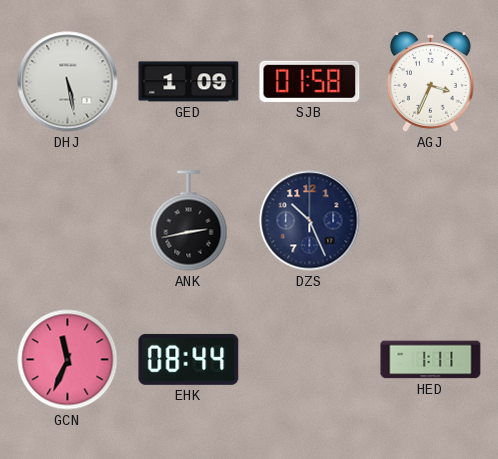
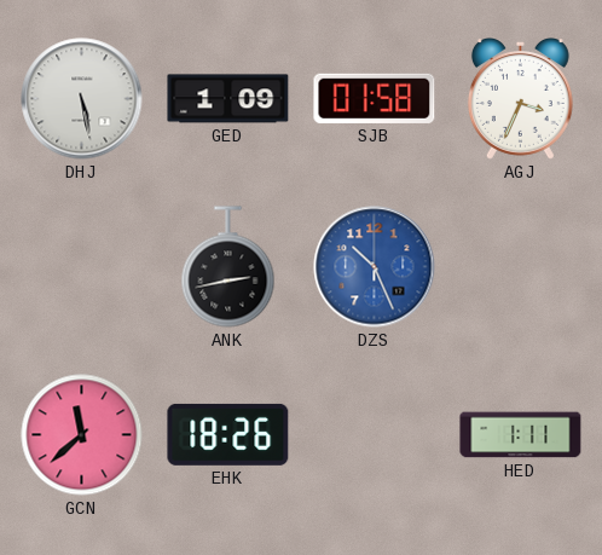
DZS dial: navy -> blue (375, 267)
GCN: 11:34 -> 11:38 (82, 435)
EHK: 08:44 -> 18:26 (228, 434)
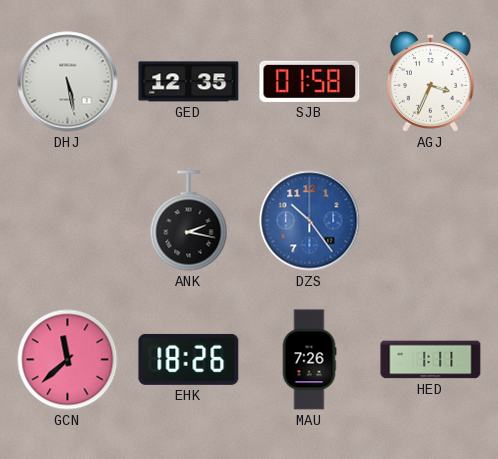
GED: 1:09 -> 12:35 (189, 82)
ANK: 2:43 -> 2:17 (189, 221)
DZS: 10:26 -> 10:24 (310, 221)
MAU: none -> 7:26 (309, 360)
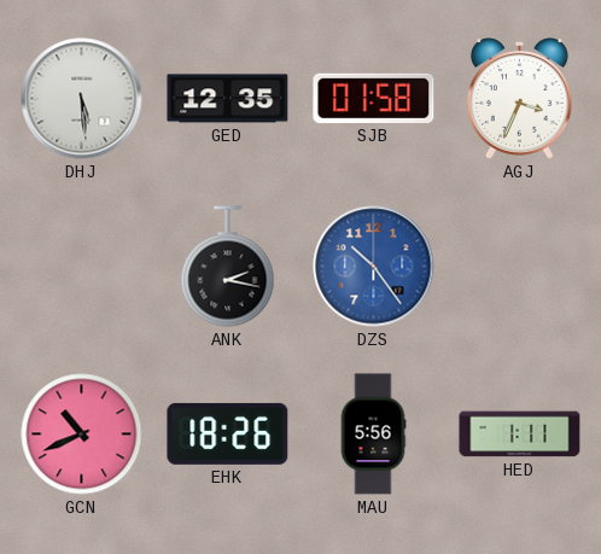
DHJ: 5:28 -> 5:29 (82, 99)
GCN: 11:38 -> 10:41 (82, 435)
MAU: 7:26 -> 5:56 (373, 435)
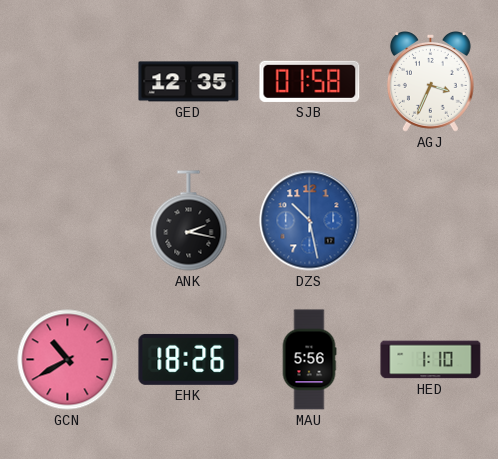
DHJ: 5:29 -> none (82, 99)
DZS: 10:24 -> 10:28 (310, 221)
GCN: 10:41 -> 10:40 (68, 360)
HED: 1:11 -> 1:10 (431, 360)
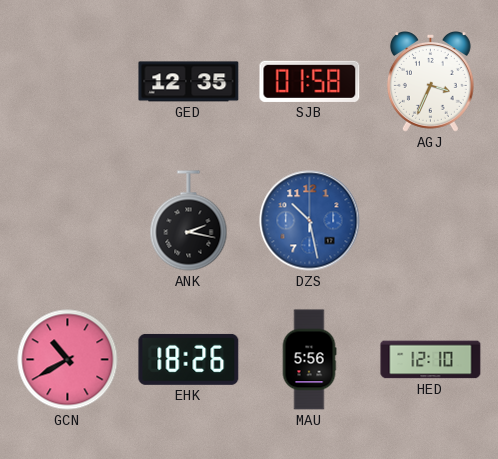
HED: 1:10 -> 12:10 (431, 360)
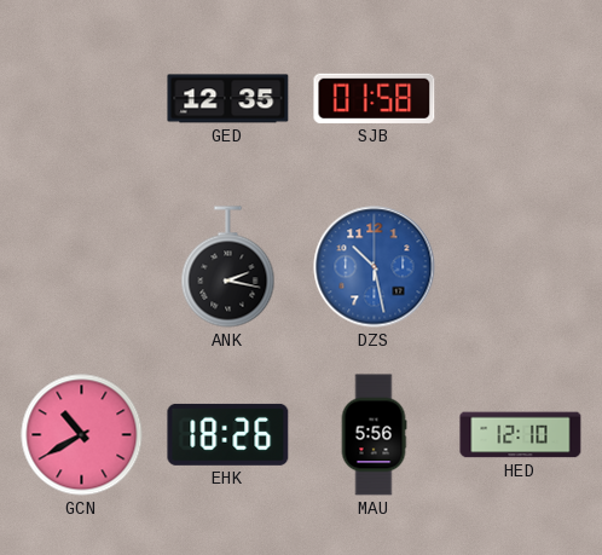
AGJ: 3:34 -> none (430, 82)
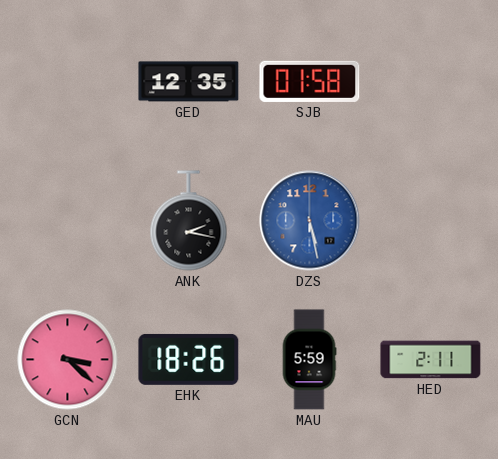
DZS: 10:28 -> 5:28 (310, 221)
GCN: 10:40 -> 3:22 (68, 360)
MAU: 5:56 -> 5:59 (309, 360)
HED: 12:10 -> 2:11 (431, 360)
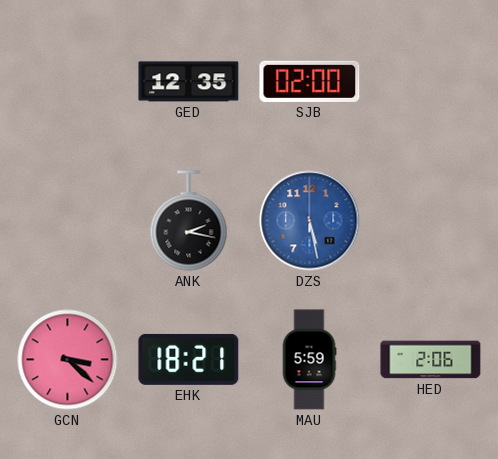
SJB: 01:58 -> 02:00 (310, 81)
EHK: 18:26 -> 18:21 (189, 359)
HED: 2:11 -> 2:06 (431, 360)
